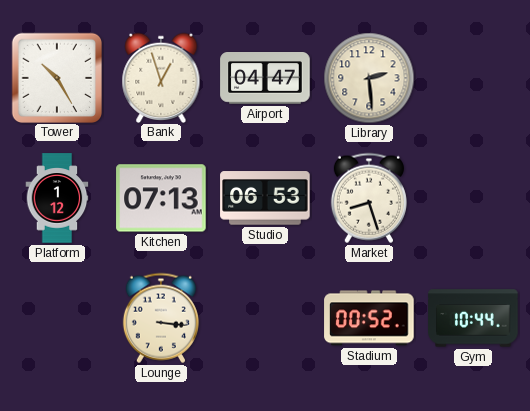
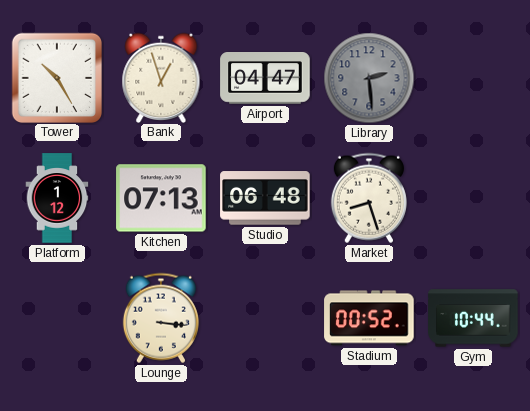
Library dial: cream -> grey (369, 78)
Studio: 06:53 -> 06:48 (265, 198)
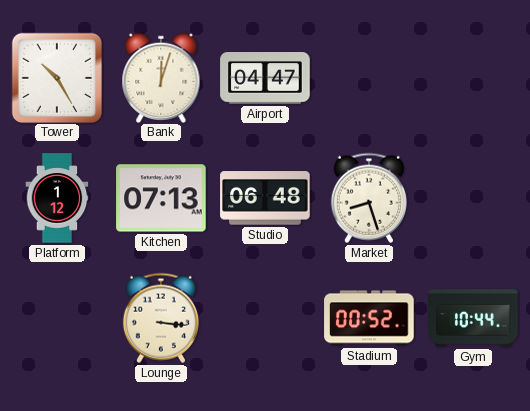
Bank: 12:57 -> 12:03 (161, 77)
Library: 2:29 -> none (369, 78)
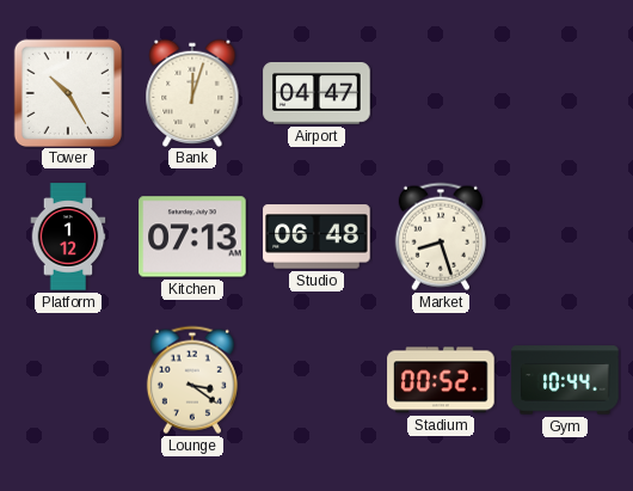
Lounge: 3:16 -> 3:21 (192, 380)
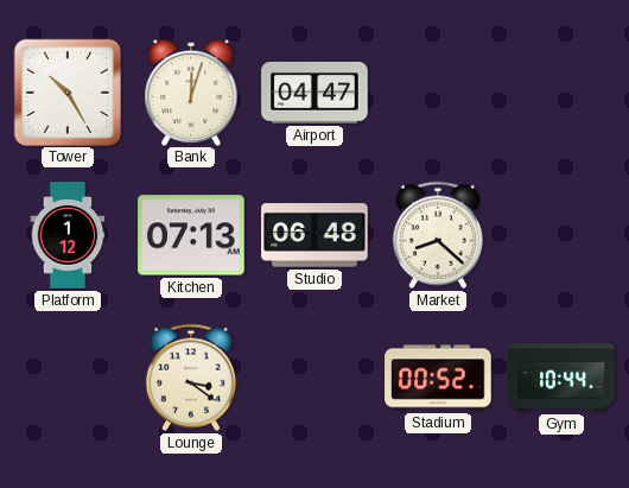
Market: 8:27 -> 8:22 (438, 235)
